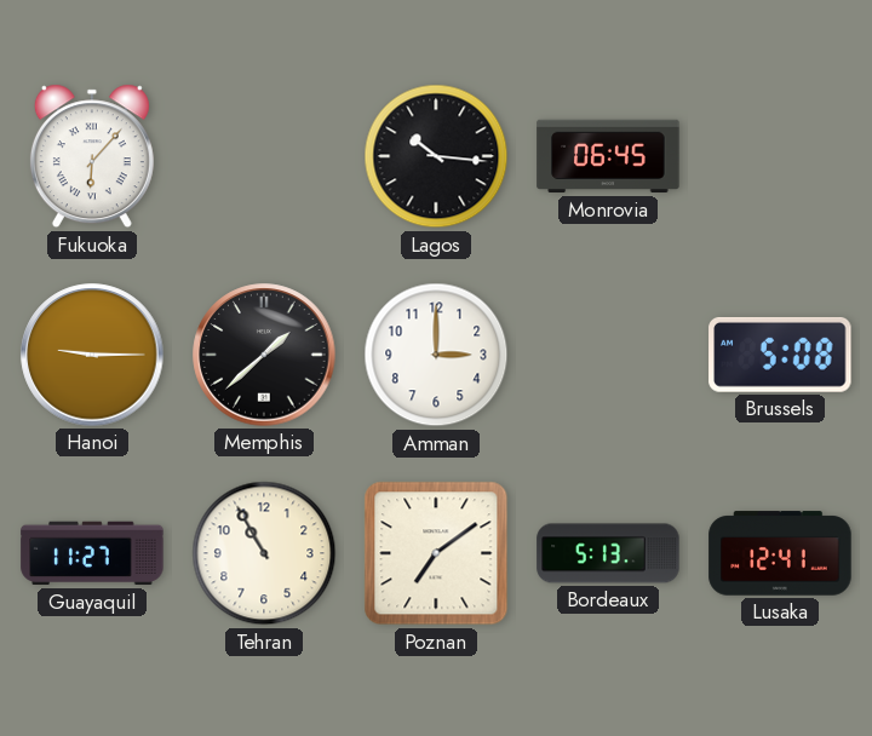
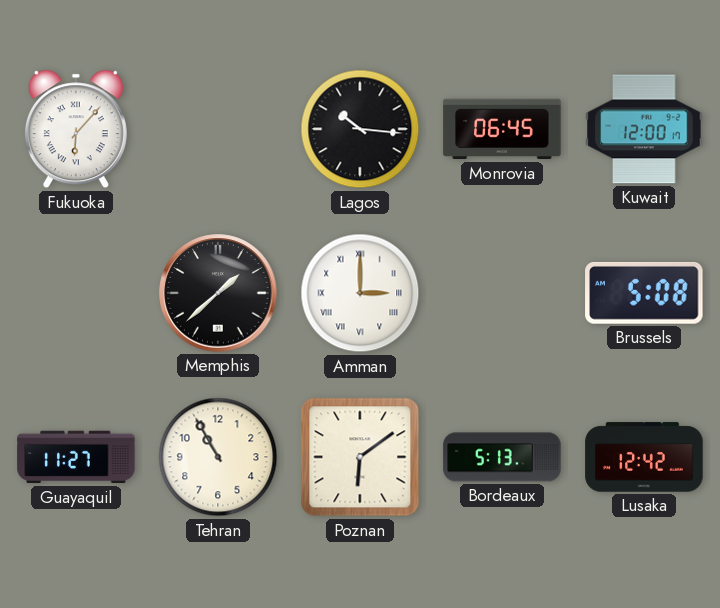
Kuwait: none -> 12:00 (644, 129)
Hanoi: 9:15 -> none (92, 355)
Amman numerals: Arabic -> Roman (360, 293)
Poznan: 7:09 -> 6:09 (360, 457)
Lusaka: 12:41 -> 12:42 (644, 457)
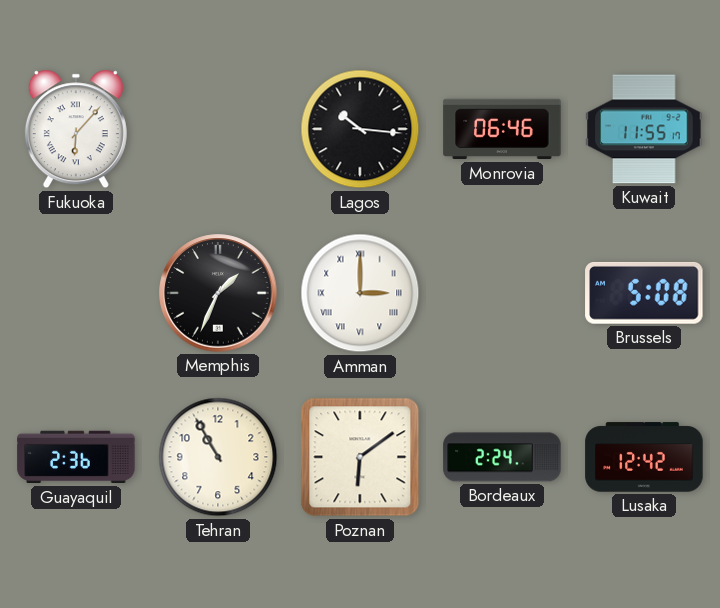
Monrovia: 06:45 -> 06:46 (502, 129)
Kuwait: 12:00 -> 11:55 (644, 129)
Memphis: 1:38 -> 1:34 (218, 293)
Guayaquil: 11:27 -> 2:36 (76, 457)
Bordeaux: 5:13 -> 2:24 (502, 457)
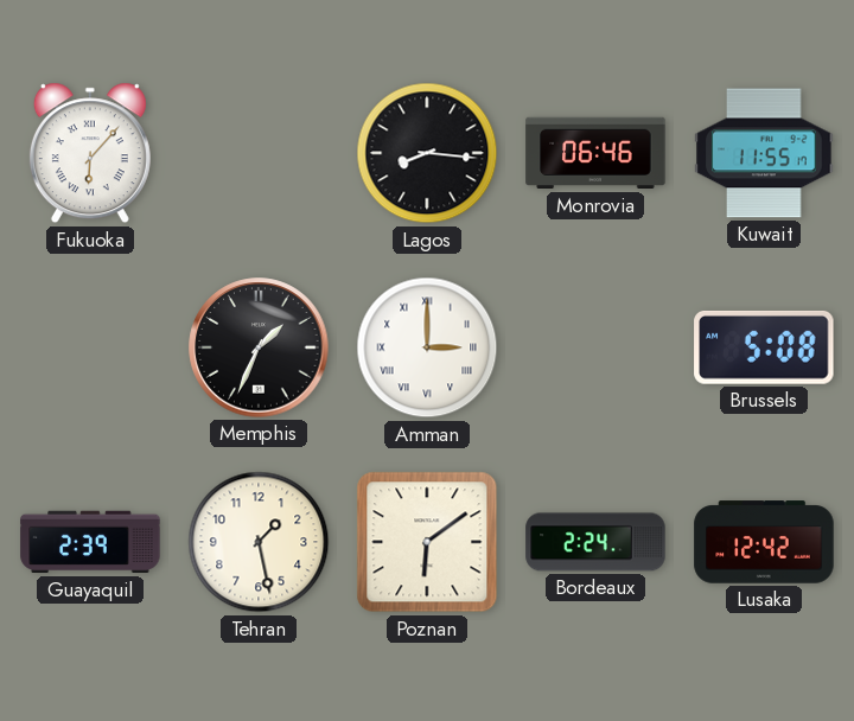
Lagos: 10:16 -> 8:16 (427, 153)
Guayaquil: 2:36 -> 2:39 (90, 542)
Tehran: 10:55 -> 1:28 (259, 542)
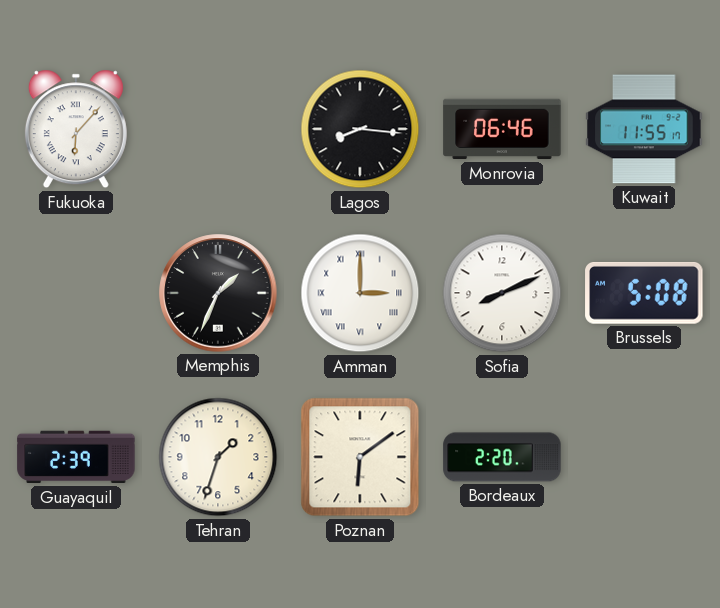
Sofia: none -> 8:11 (502, 293)
Tehran: 1:28 -> 1:33 (218, 457)
Bordeaux: 2:24 -> 2:20 (502, 457)
Lusaka: 12:42 -> none (764, 542)
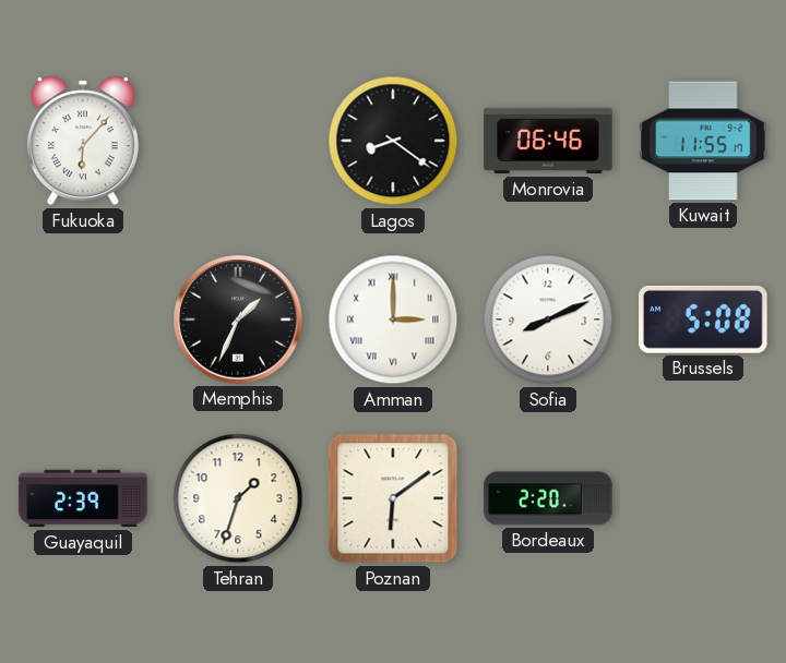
Lagos: 8:16 -> 8:21 (393, 141)
